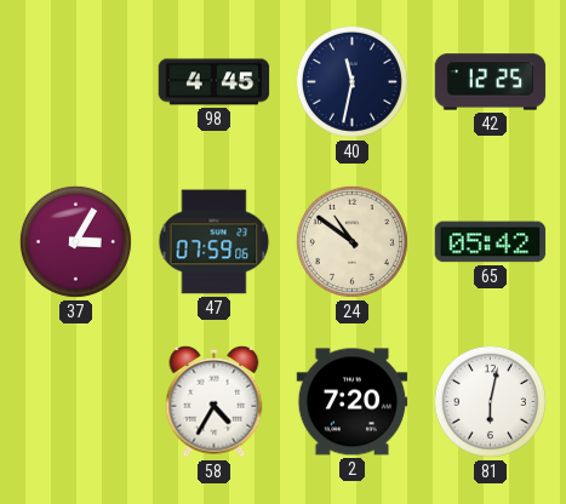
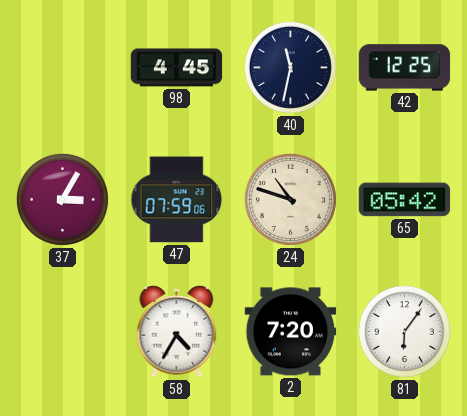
24: 10:51 -> 10:48 (290, 199)
81: 6:02 -> 6:06 (404, 331)
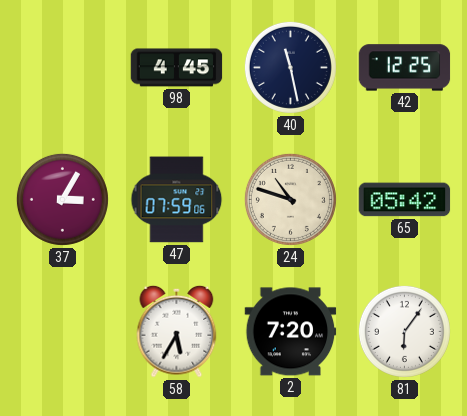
40: 11:32 -> 11:28 (290, 67)
58: 4:35 -> 5:35 (177, 331)
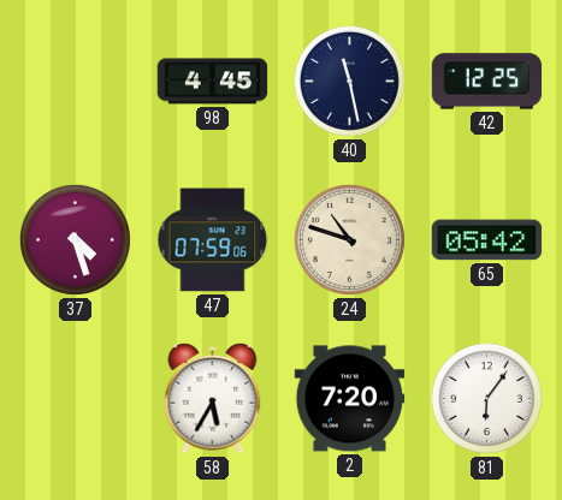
37: 3:05 -> 4:27 (75, 239)
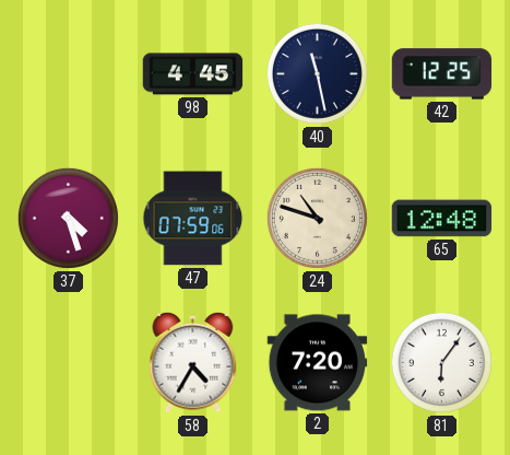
65: 05:42 -> 12:48 (442, 219)
58: 5:35 -> 4:35 (193, 362)
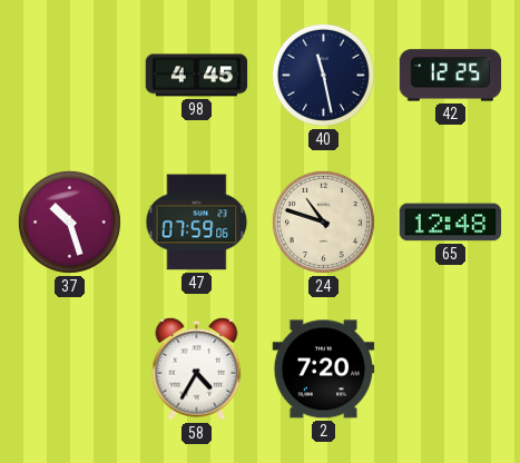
37: 4:27 -> 10:27 (69, 221)
81: 6:06 -> none (441, 362)
